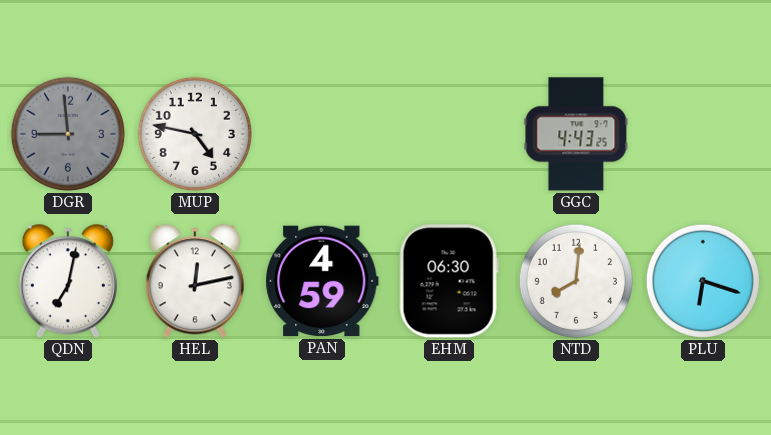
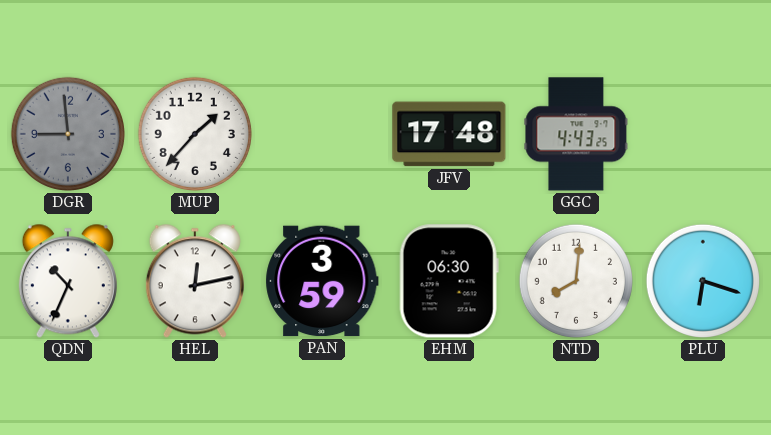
MUP: 4:47 -> 1:37 (195, 134)
JFV: none -> 17:48 (449, 134)
QDN: 7:02 -> 10:34 (68, 281)
PAN: 4:59 -> 3:59 (322, 281)
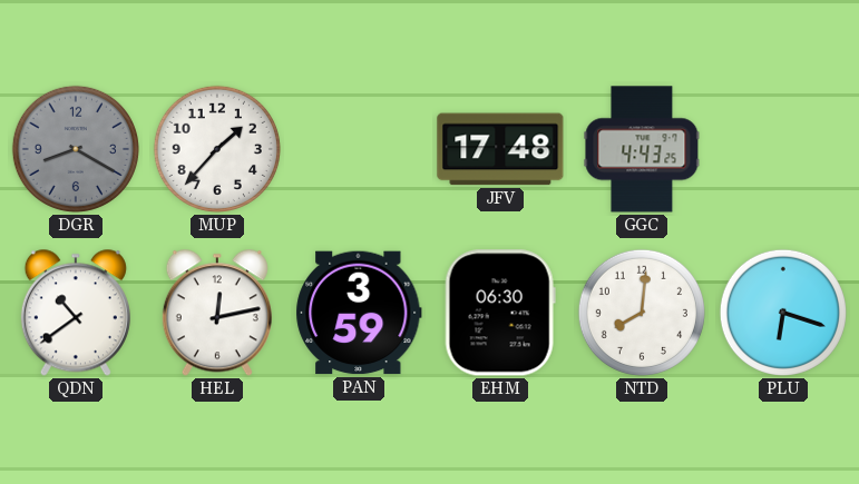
DGR: 8:59 -> 8:20 (76, 149)
QDN: 10:34 -> 10:39 (76, 313)
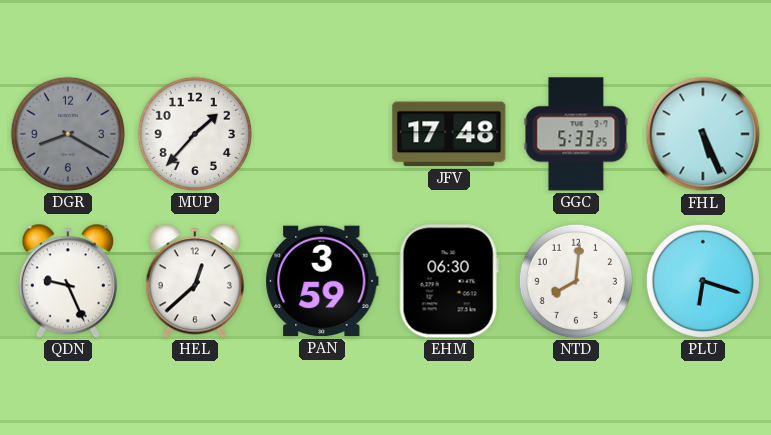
GGC: 4:43 -> 5:33 (576, 134)
FHL: none -> 5:26 (703, 134)
QDN: 10:39 -> 9:26 (68, 281)
HEL: 12:13 -> 12:38 (195, 281)
